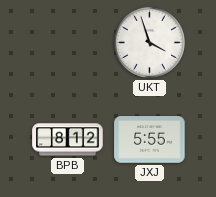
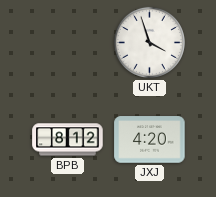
JXJ: 5:55 -> 4:20 (150, 140)
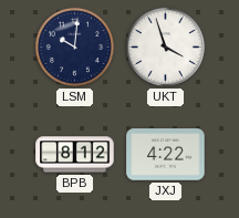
LSM: none -> 10:01 (74, 46)
JXJ: 4:20 -> 4:22 (166, 155)
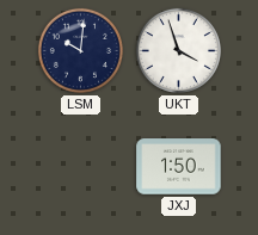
BPB: 8:12 -> none (75, 155)
JXJ: 4:22 -> 1:50 (179, 167)
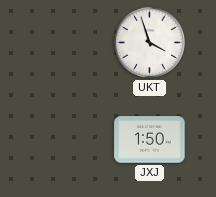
LSM: 10:01 -> none (80, 50)
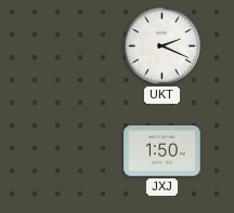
UKT: 3:57 -> 2:19 (161, 45)
